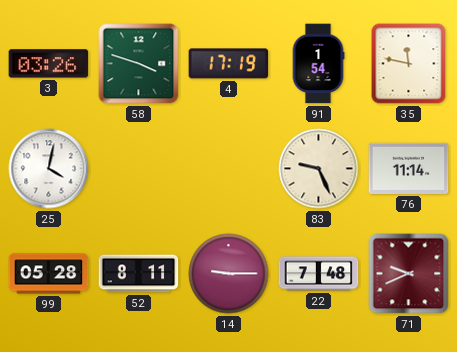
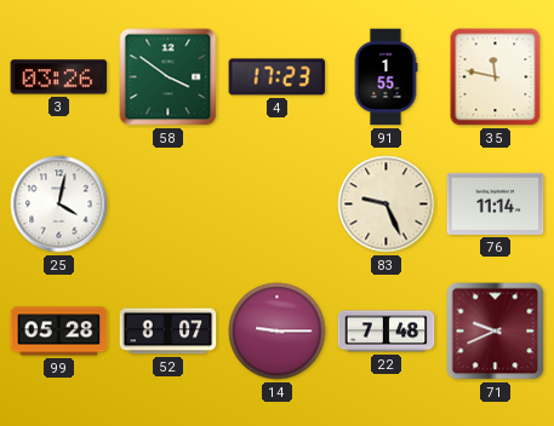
58: 3:48 -> 3:51 (169, 77)
4: 17:19 -> 17:23 (278, 77)
91: 1:54 -> 1:55 (385, 77)
52: 8:11 -> 8:07 (169, 332)
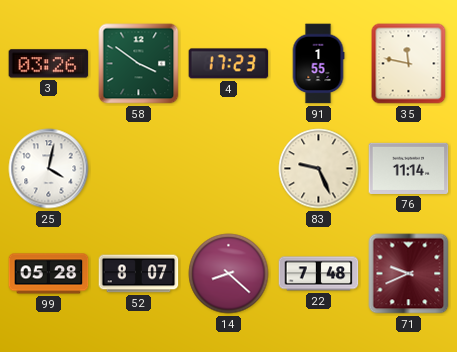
14: 9:15 -> 8:22 (229, 274)
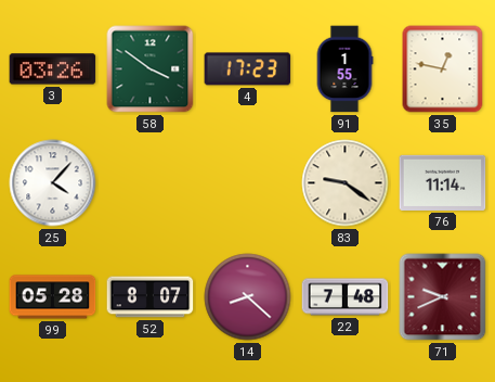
35: 11:47 -> 12:47 (443, 69)
25: 4:02 -> 4:07 (53, 183)
83: 9:26 -> 9:21 (346, 183)
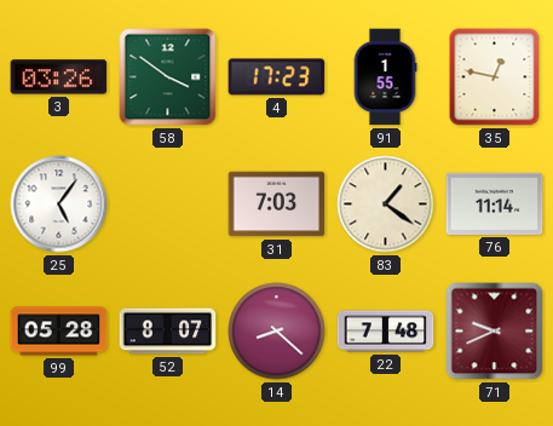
25: 4:07 -> 5:06 (59, 205)
31: none -> 7:03 (277, 205)
83: 9:21 -> 1:21 (386, 205)
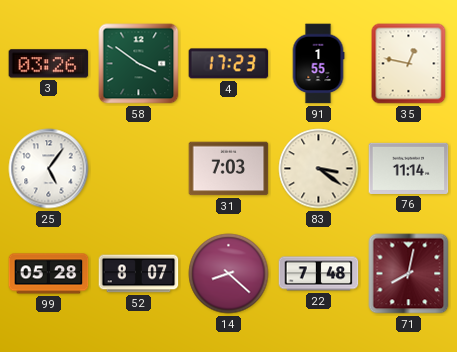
83: 1:21 -> 3:21 (319, 169)
71: 9:41 -> 8:02 (409, 274)
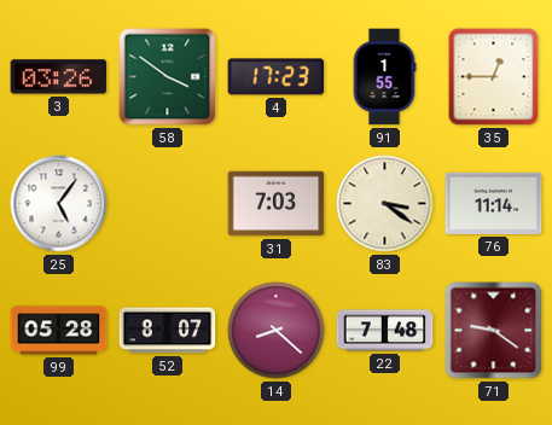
35: 12:47 -> 12:45 (494, 77)
71: 8:02 -> 9:21 (494, 331)
